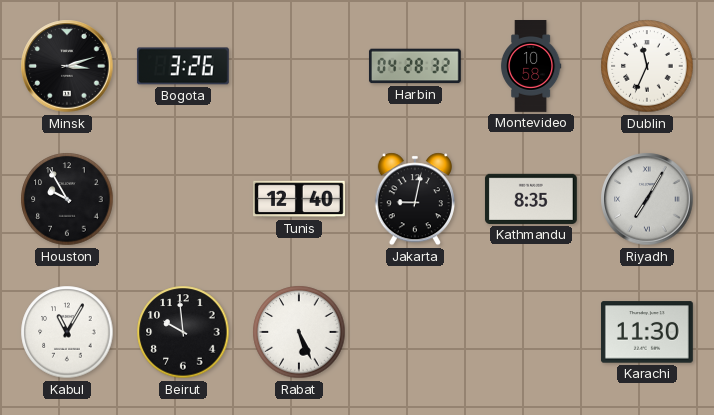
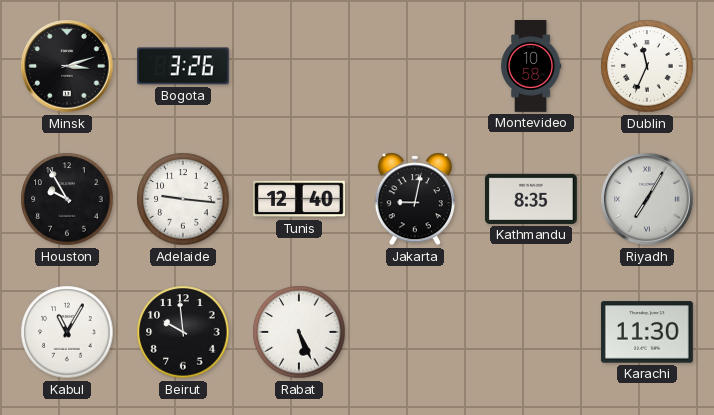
Harbin: 04:28 -> none (415, 66)
Adelaide: none -> 9:16 (183, 199)
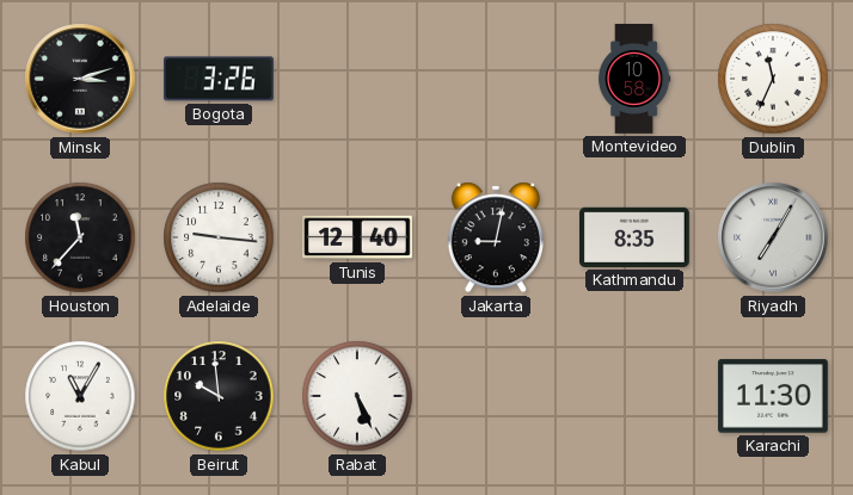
Houston: 9:55 -> 11:37 (80, 237)
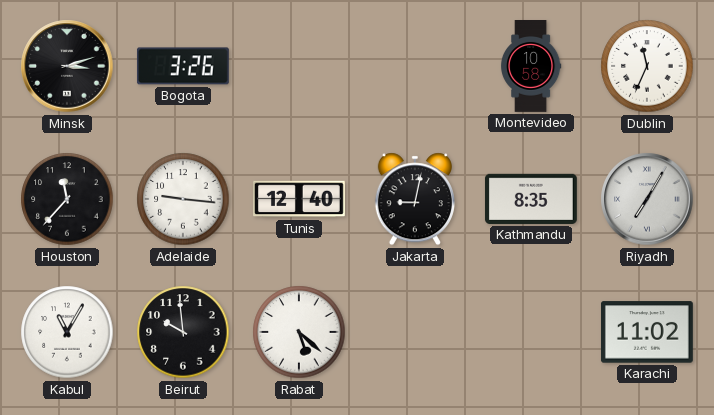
Rabat: 5:26 -> 5:22 (299, 332)
Karachi: 11:30 -> 11:02 (647, 332)
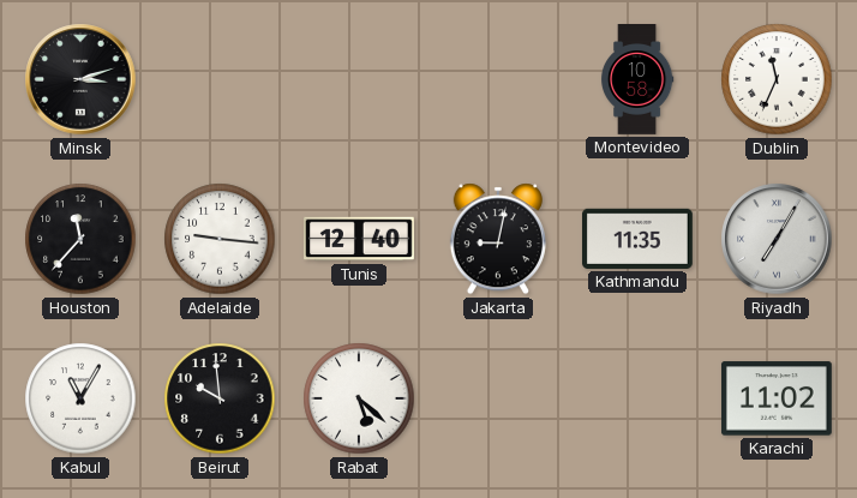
Bogota: 3:26 -> none (183, 66)
Kathmandu: 8:35 -> 11:35 (637, 239)
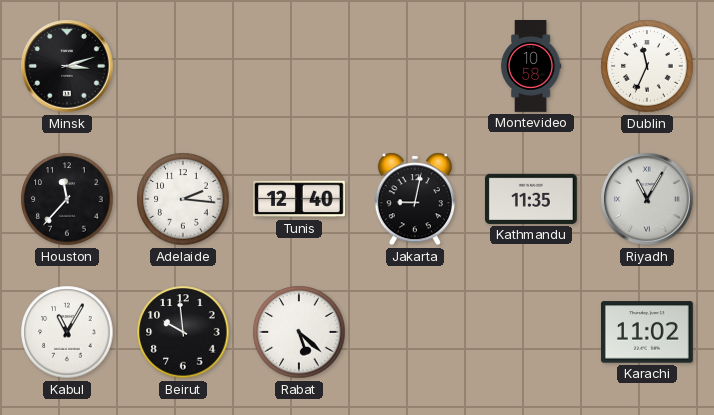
Adelaide: 9:16 -> 2:16 (183, 199)
Riyadh: 7:05 -> 11:05 (647, 199)
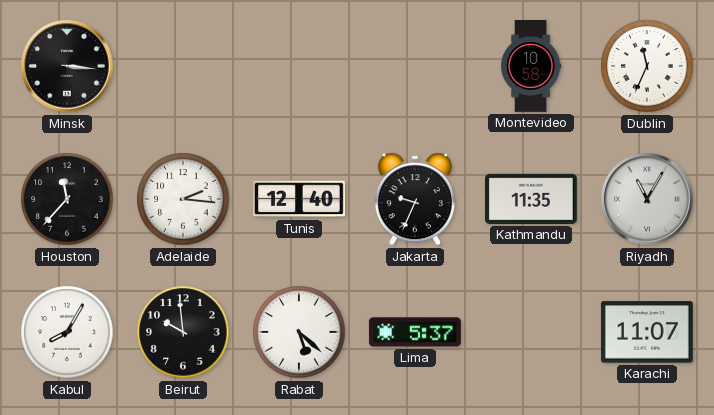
Minsk: 3:12 -> 3:16 (67, 66)
Jakarta: 9:02 -> 9:34 (415, 199)
Kabul: 11:05 -> 8:05 (67, 332)
Lima: none -> 5:37 (415, 332)
Karachi: 11:02 -> 11:07 (647, 332)
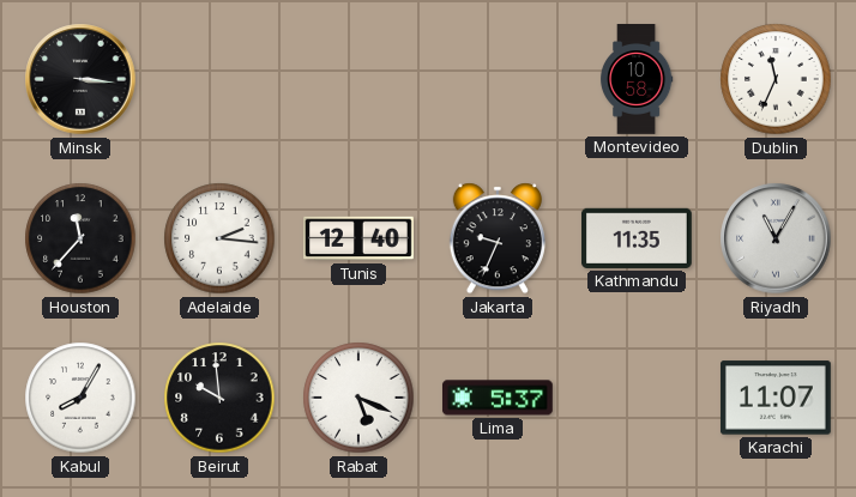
Rabat: 5:22 -> 5:19 (358, 398)
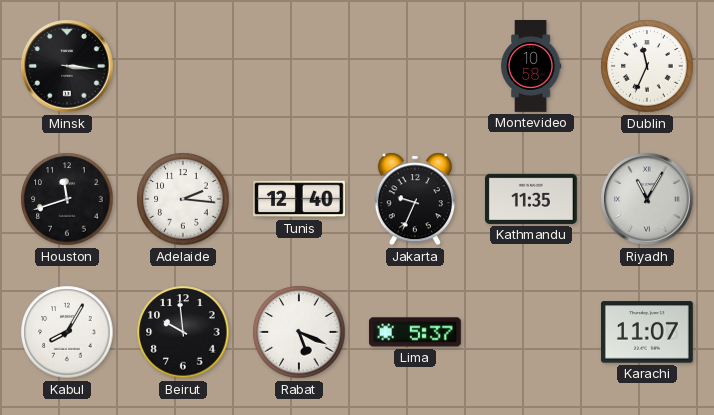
Houston: 11:37 -> 11:42 (67, 199)
